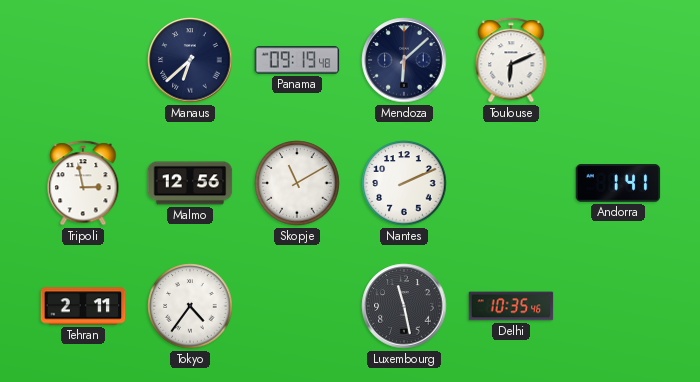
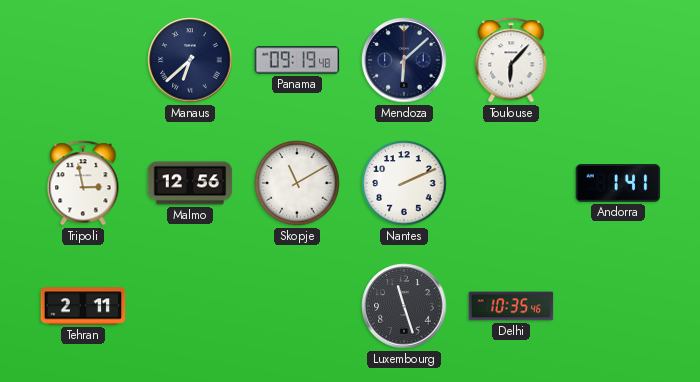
Toulouse: 6:11 -> 6:07 (511, 60)
Tokyo: 4:36 -> none (190, 306)
Luxembourg: 11:28 -> 11:27 (404, 306)
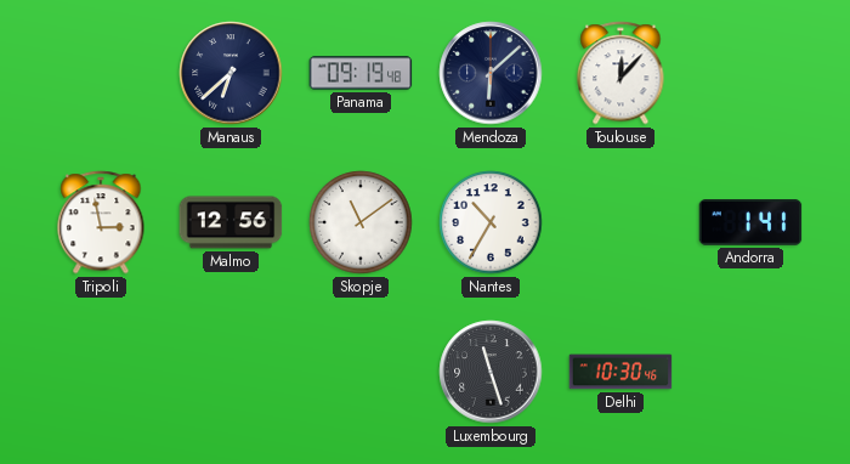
Toulouse: 6:07 -> 12:07 (620, 73)
Skopje: 11:10 -> 11:09 (361, 222)
Nantes: 2:11 -> 10:35 (491, 222)
Tehran: 2:11 -> none (83, 306)
Delhi: 10:35 -> 10:30 (620, 372)
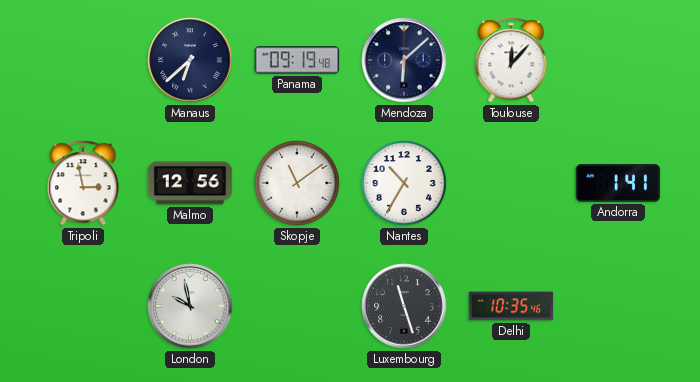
London: none -> 9:58 (190, 306)
Delhi: 10:30 -> 10:35 (511, 306)
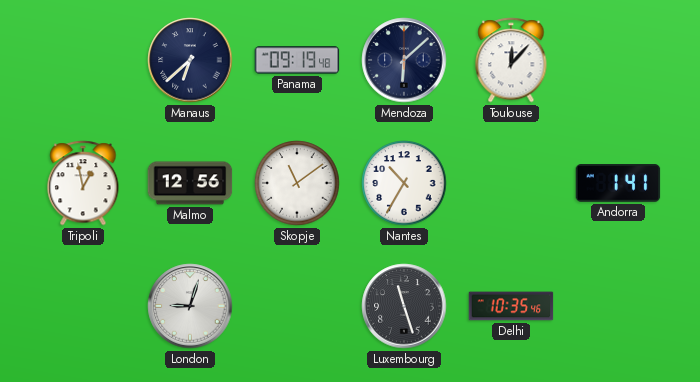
Tripoli: 2:58 -> 12:58 (83, 183)
London: 9:58 -> 9:03 (190, 306)
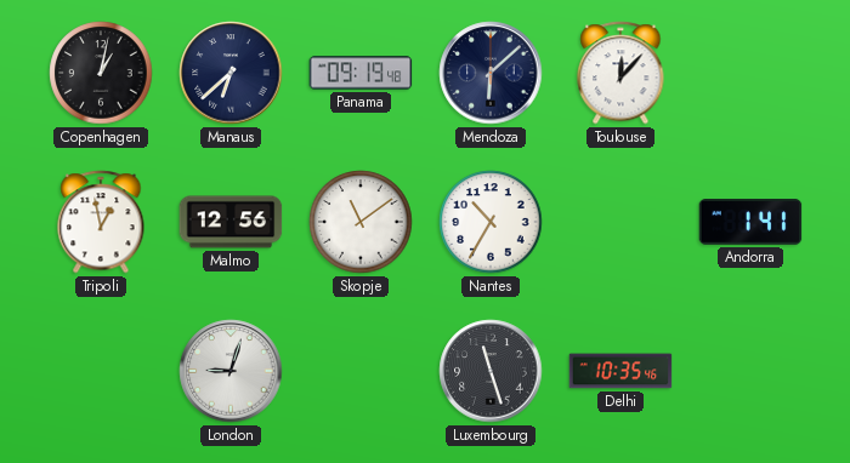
Copenhagen: none -> 1:02 (101, 73)
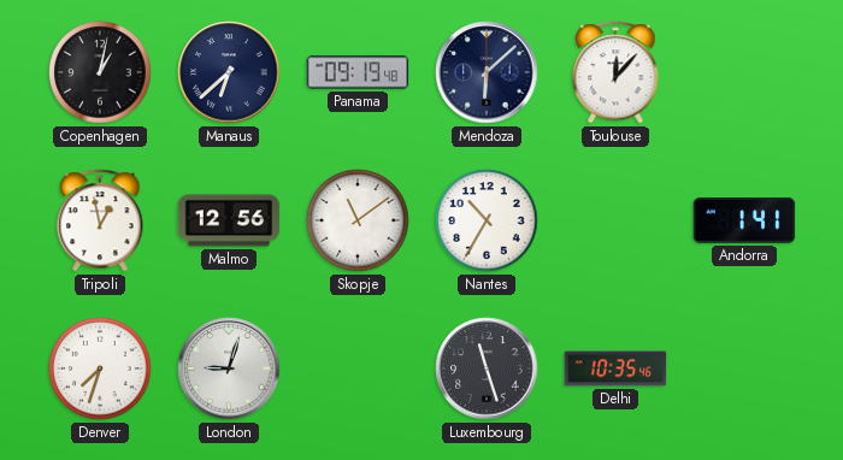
Denver: none -> 7:33 (100, 368)
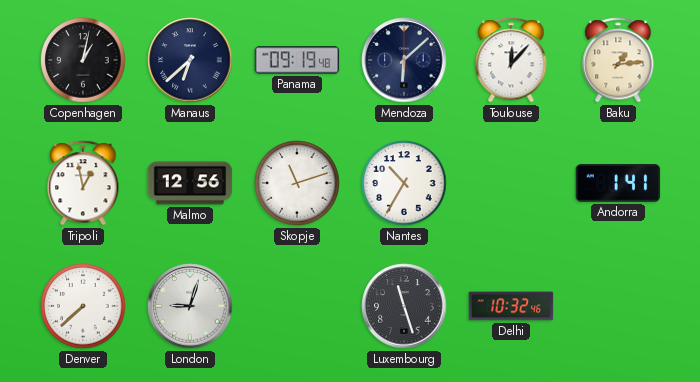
Baku: none -> 1:14 (618, 60)
Skopje: 11:09 -> 11:12 (297, 183)
Denver: 7:33 -> 7:38 (83, 306)
Delhi: 10:35 -> 10:32 (511, 306)
